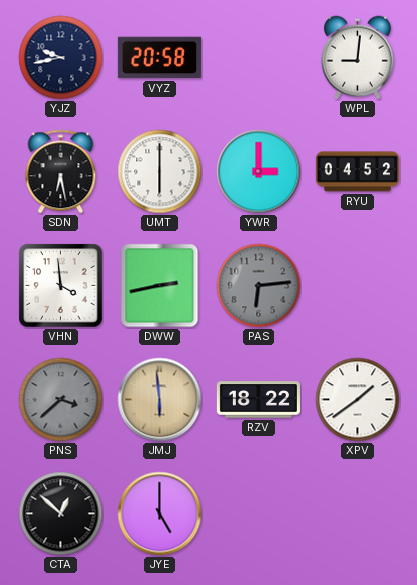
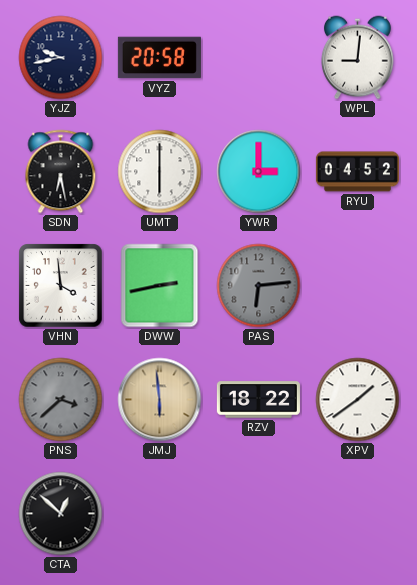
JYE: 5:00 -> none (160, 514)
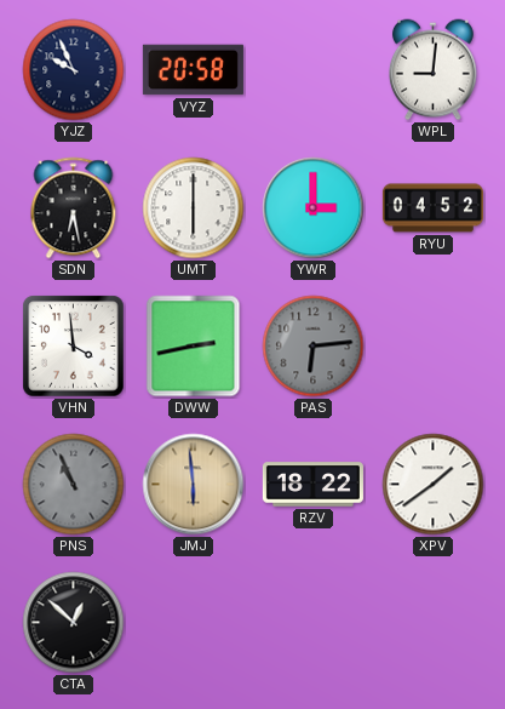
YJZ: 9:43 -> 9:56 (74, 70)
PNS: 3:38 -> 10:56 (74, 485)
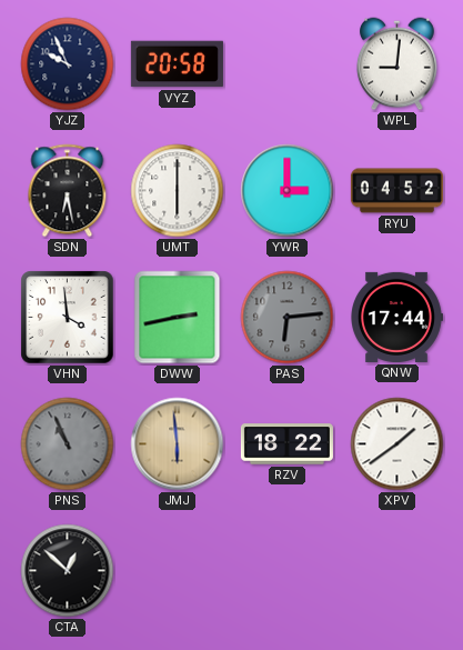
QNW: none -> 17:44 (397, 317)
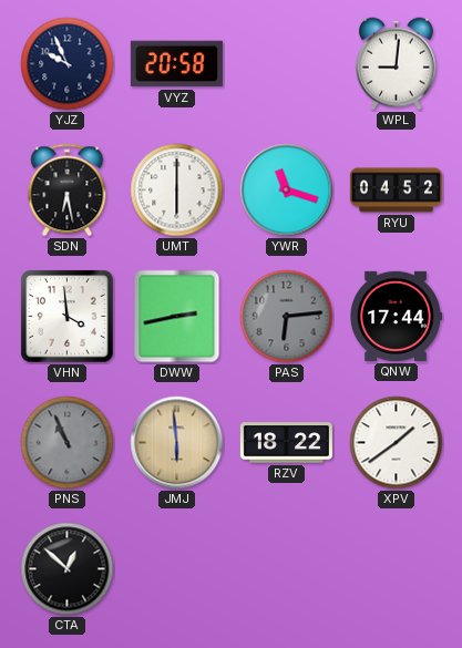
YWR: 3:00 -> 11:18 (287, 191)
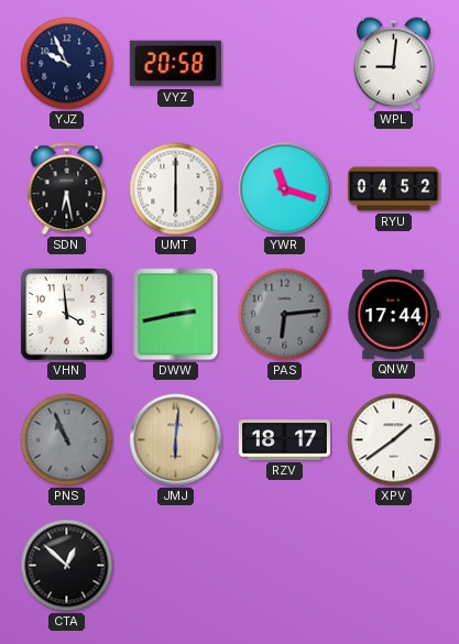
JMJ: 5:59 -> 6:01 (176, 440)
RZV: 18:22 -> 18:17 (284, 440)
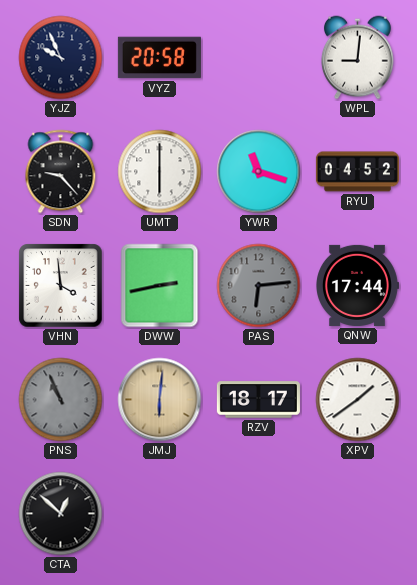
SDN: 6:28 -> 9:23 (61, 172)
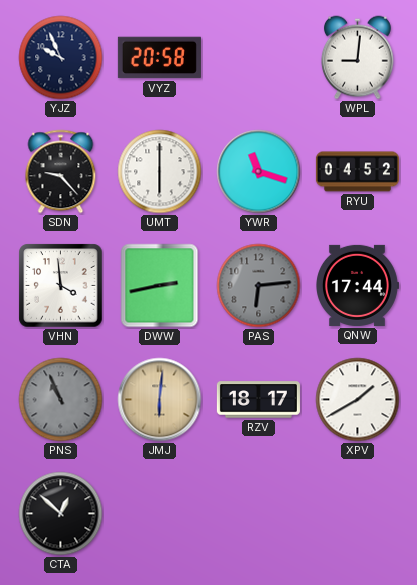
XPV: 1:39 -> 1:40 (358, 400)
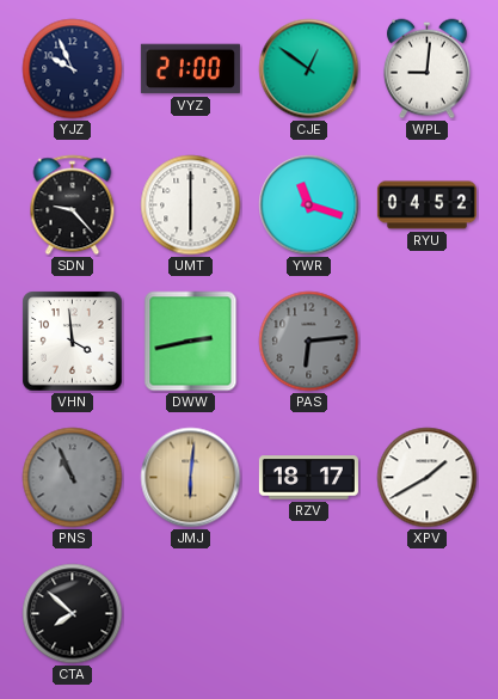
VYZ: 20:58 -> 21:00 (190, 69)
CJE: none -> 12:51 (309, 69)
QNW: 17:44 -> none (358, 285)
CTA: 12:52 -> 7:52 (73, 614)
